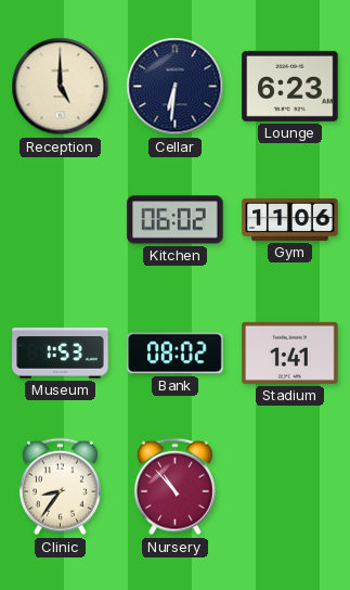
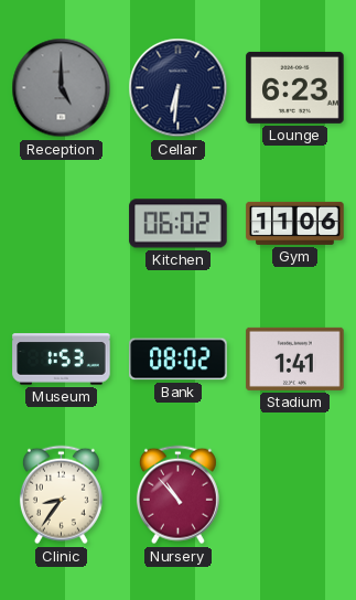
Reception dial: cream -> grey (62, 88)
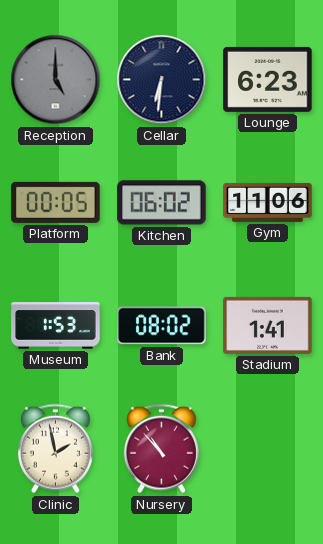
Platform: none -> 00:05 (56, 202)
Clinic: 8:36 -> 1:58 (55, 449)
